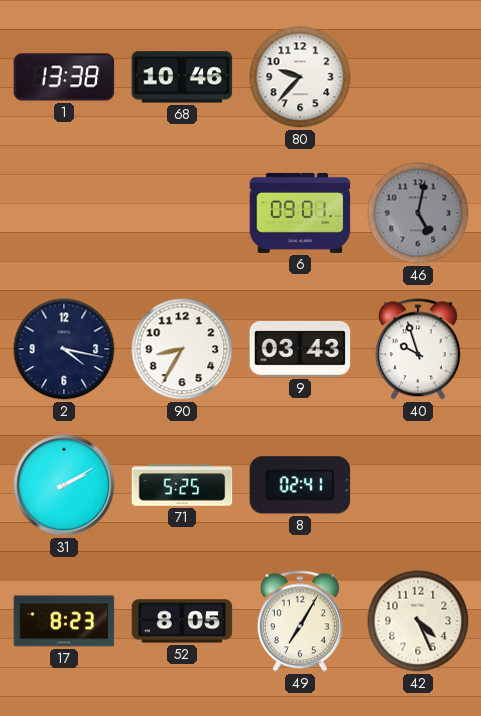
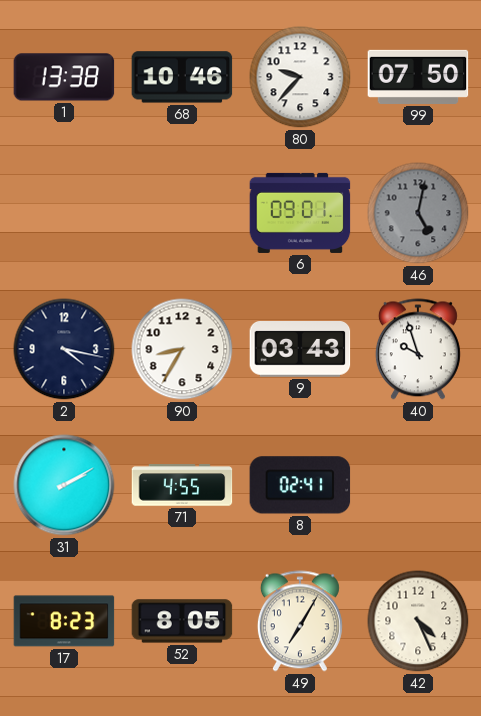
99: none -> 07:50 (418, 77)
71: 5:25 -> 4:55 (182, 485)
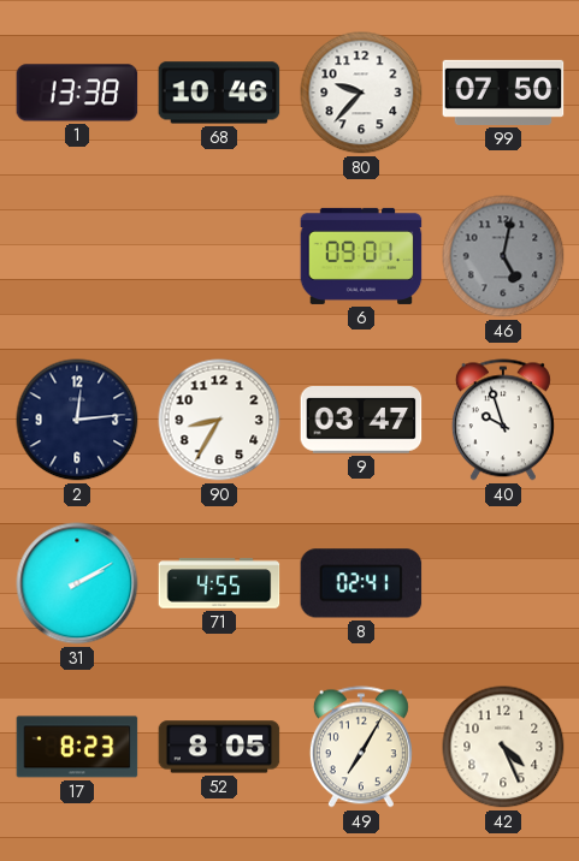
2: 4:17 -> 12:14 (77, 420)
9: 03:43 -> 03:47 (361, 421)
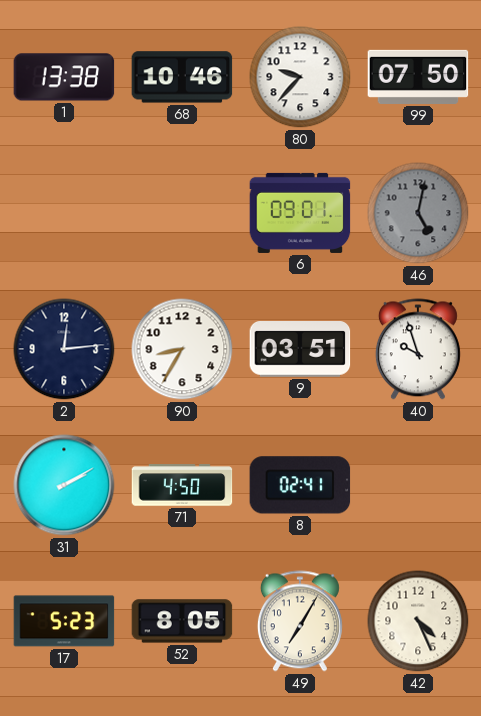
9: 03:47 -> 03:51 (300, 350)
71: 4:55 -> 4:50 (182, 485)
17: 8:23 -> 5:23 (64, 621)
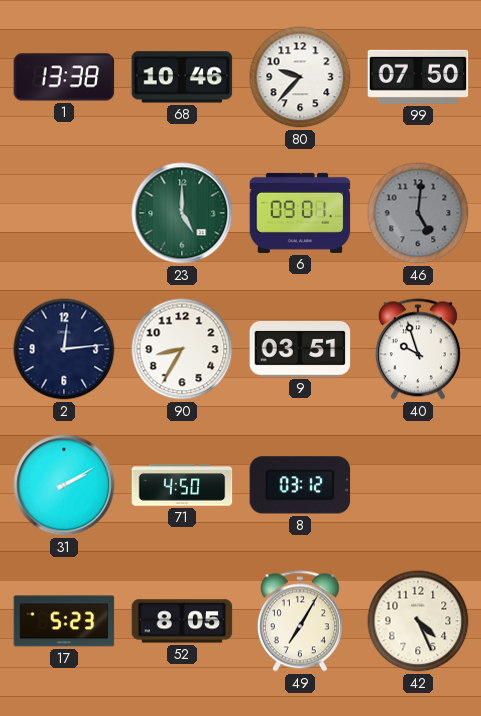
23: none -> 5:00 (182, 213)
46: 5:02 -> 5:01 (418, 213)
8: 02:41 -> 03:12 (300, 485)
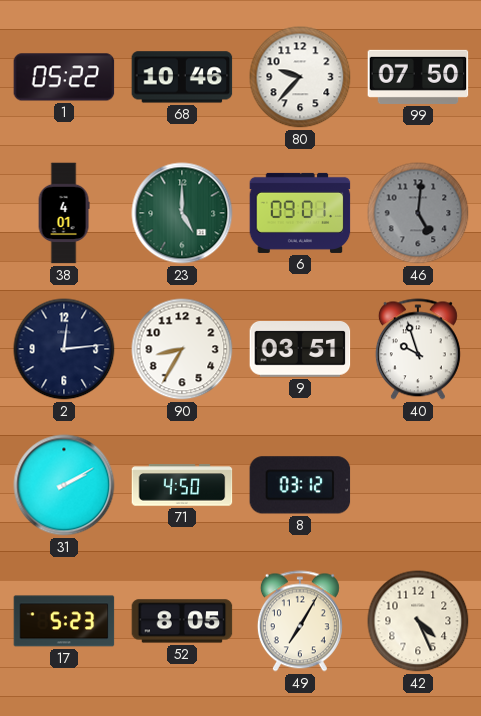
1: 13:38 -> 05:22 (64, 77)
38: none -> 4:01 (64, 213)
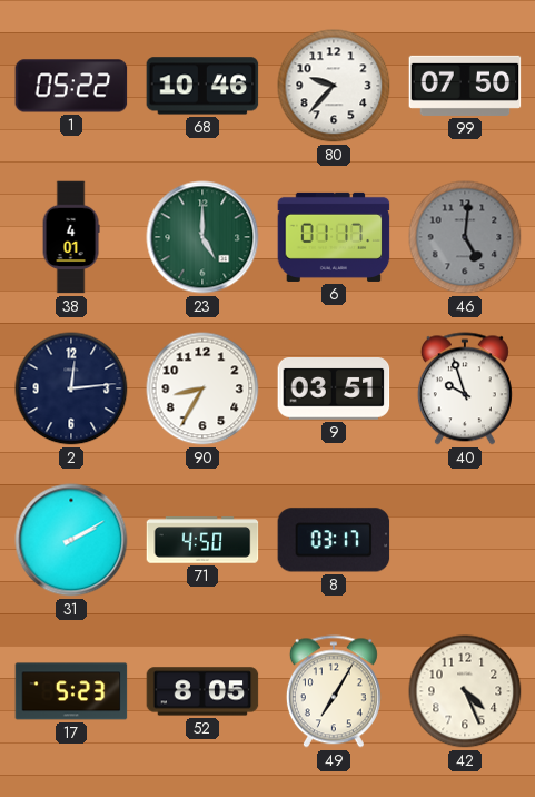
6: 09:01 -> 01:17 (334, 237)
8: 03:12 -> 03:17 (334, 540)
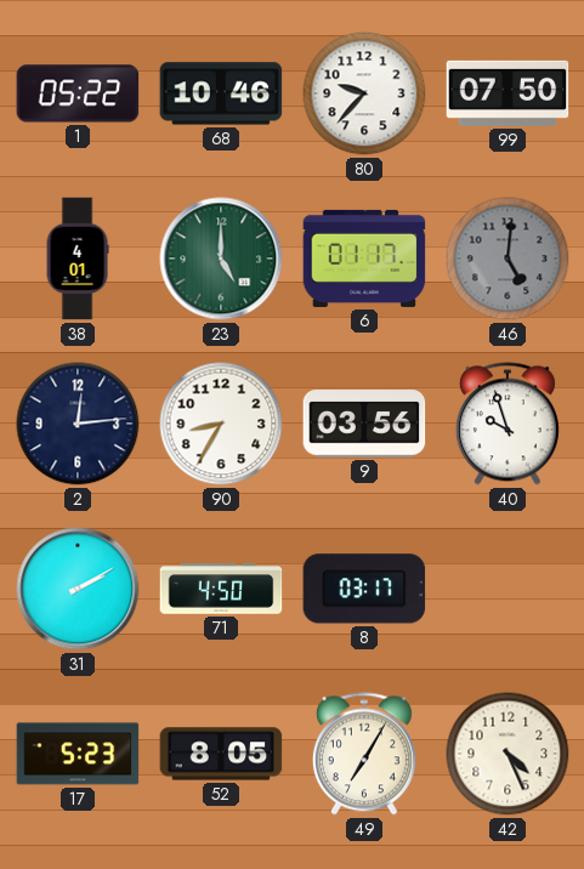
9: 03:51 -> 03:56 (364, 425)
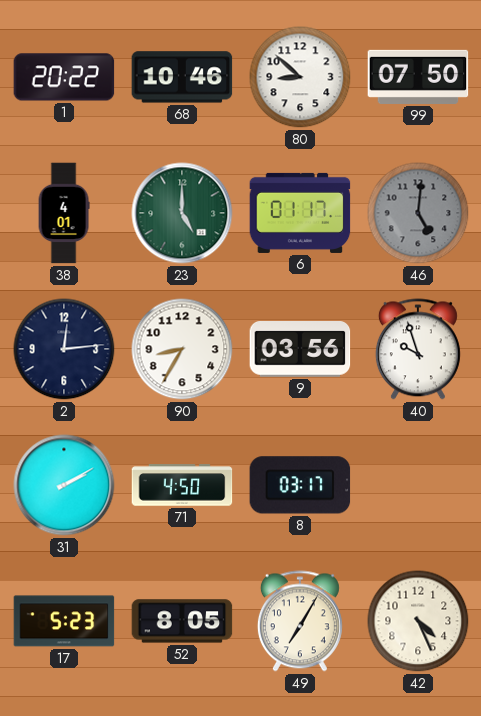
1: 05:22 -> 20:22 (64, 77)
80: 9:37 -> 8:52 (300, 77)
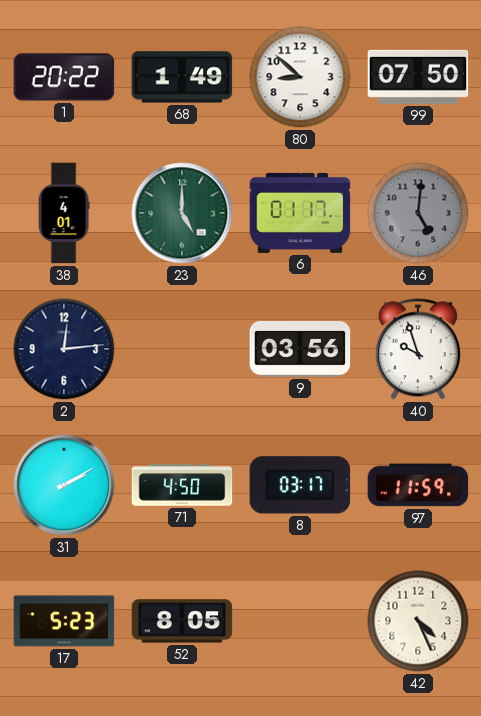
68: 10:46 -> 1:49 (182, 77)
90: 8:35 -> none (182, 349)
97: none -> 11:59 (418, 485)
49: 7:05 -> none (300, 621)
